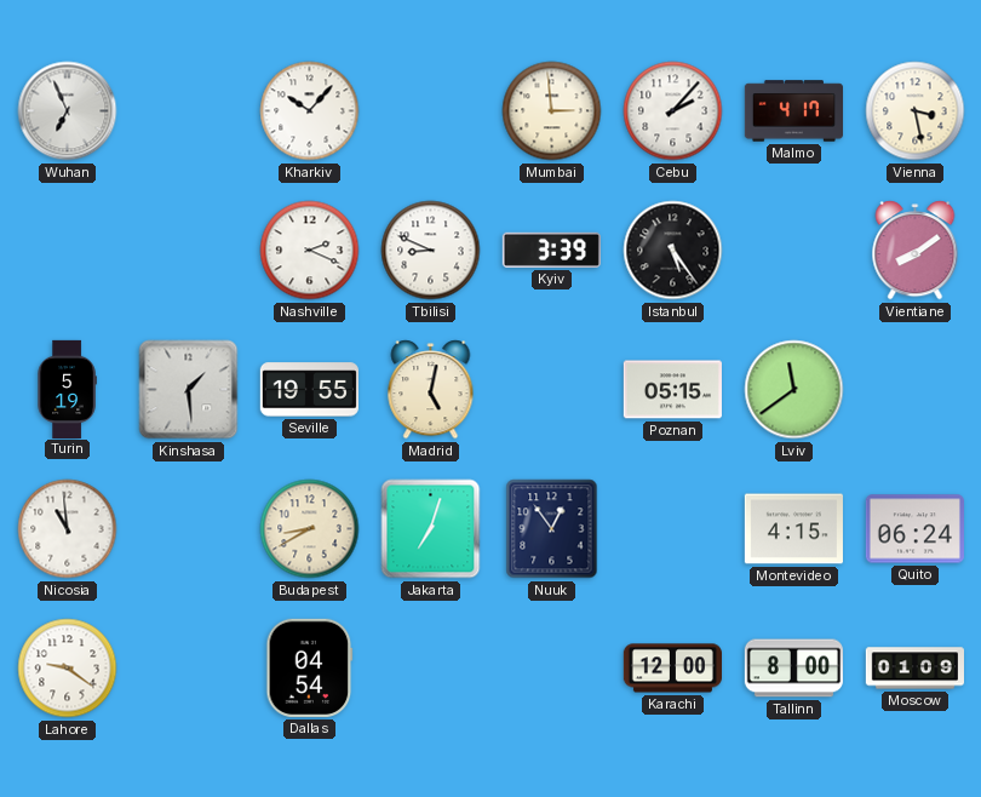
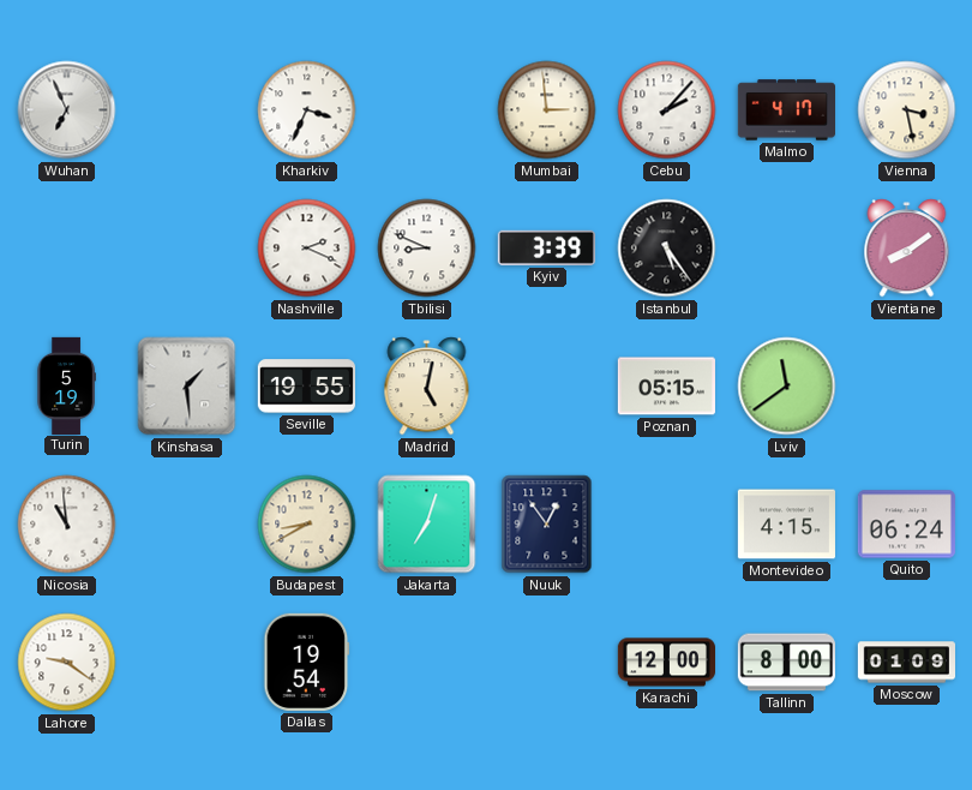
Kharkiv: 10:07 -> 3:34 (307, 110)
Dallas: 04:54 -> 19:54 (307, 662)
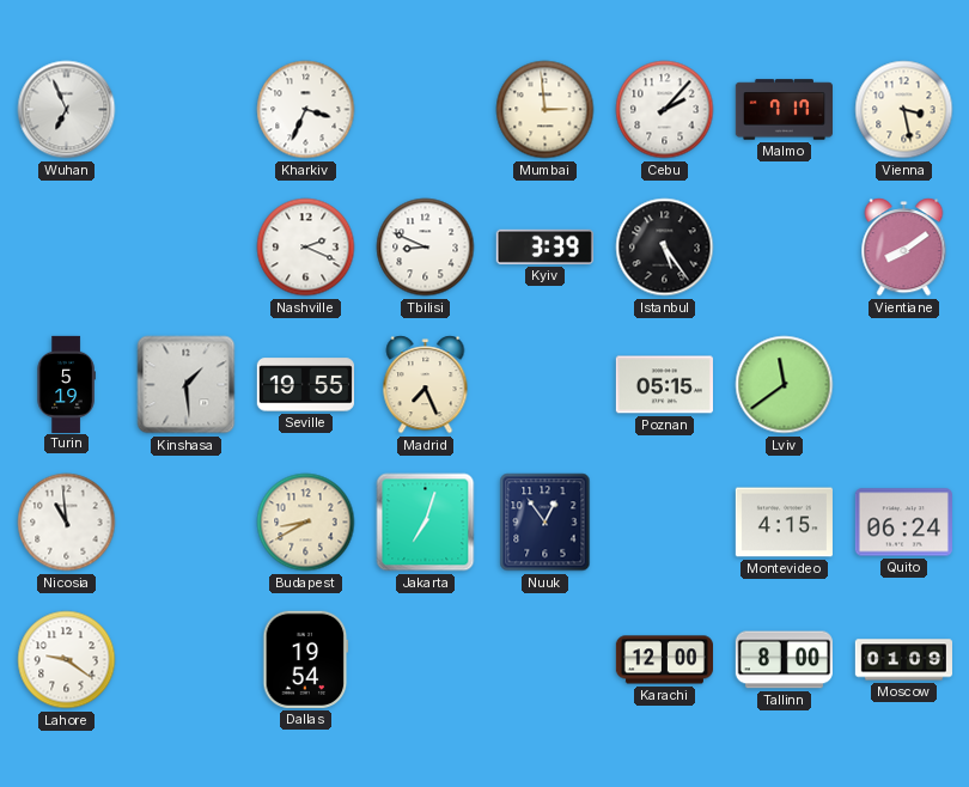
Malmo: 4:17 -> 7:17 (784, 110)
Madrid: 5:02 -> 7:26 (426, 385)
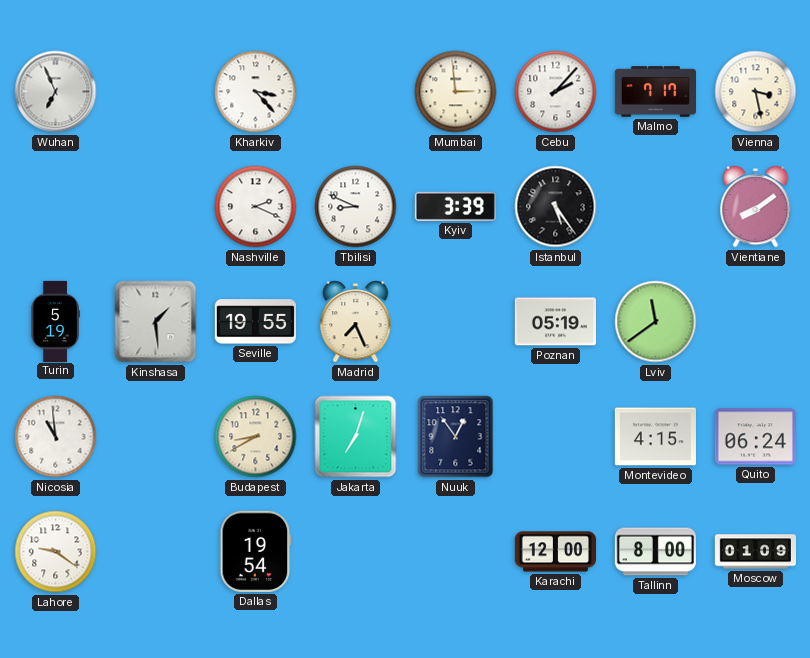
Kharkiv: 3:34 -> 3:23 (256, 92)
Poznan: 05:15 -> 05:19 (555, 322)
